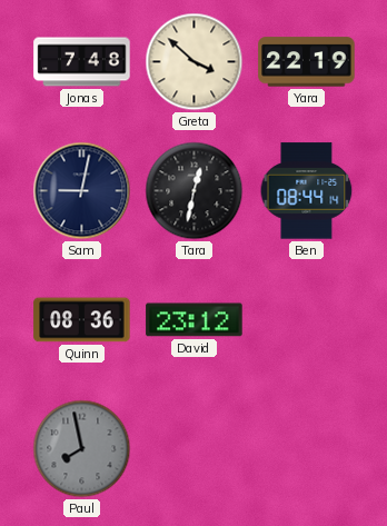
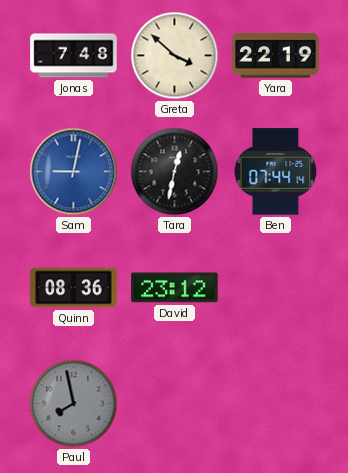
Sam dial: navy -> blue (74, 172)
Ben: 08:44 -> 07:44 (276, 172)
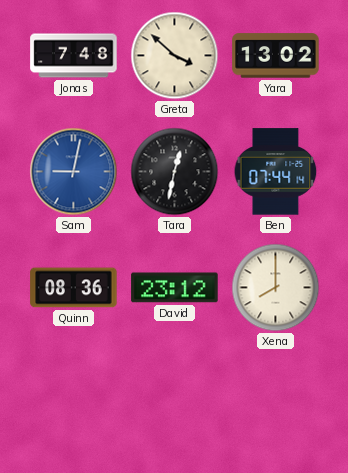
Yara: 22:19 -> 13:02 (276, 56)
Xena: none -> 8:00 (276, 288)
Paul: 7:58 -> none (74, 404)
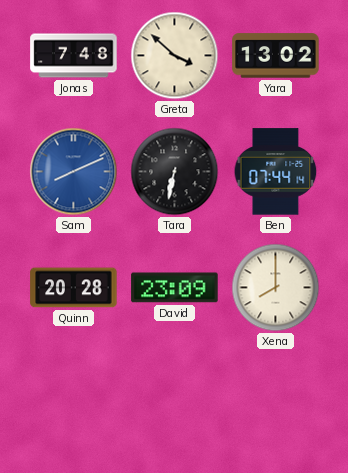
Sam: 9:02 -> 8:11 (74, 172)
Tara: 12:32 -> 6:32 (175, 172)
Quinn: 08:36 -> 20:28 (74, 288)
David: 23:12 -> 23:09 (175, 288)
